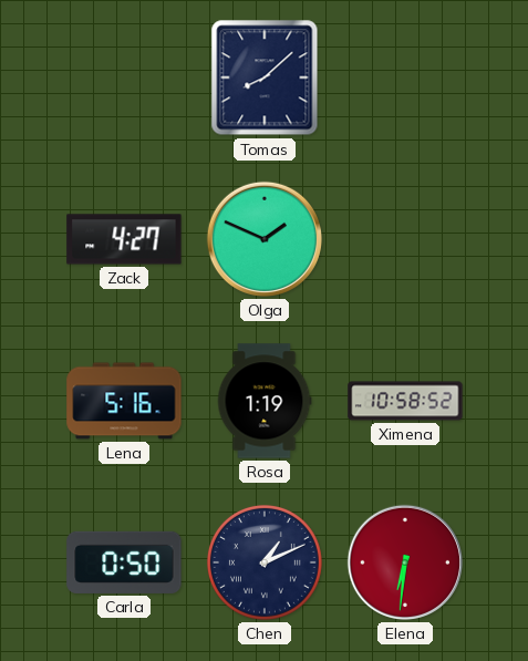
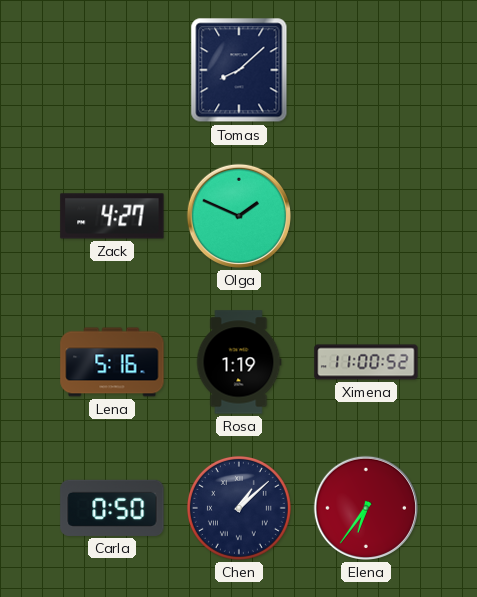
Ximena: 10:58 -> 11:00 (366, 362)
Chen: 1:11 -> 1:08 (239, 508)
Elena: 6:31 -> 6:36 (366, 508)
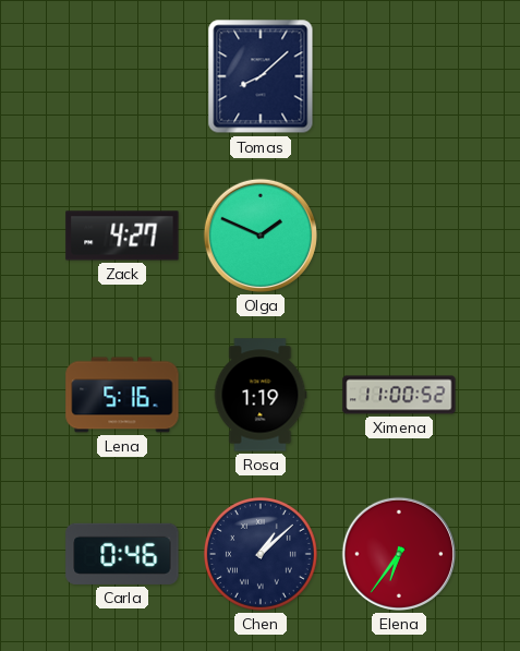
Carla: 0:50 -> 0:46 (122, 554)
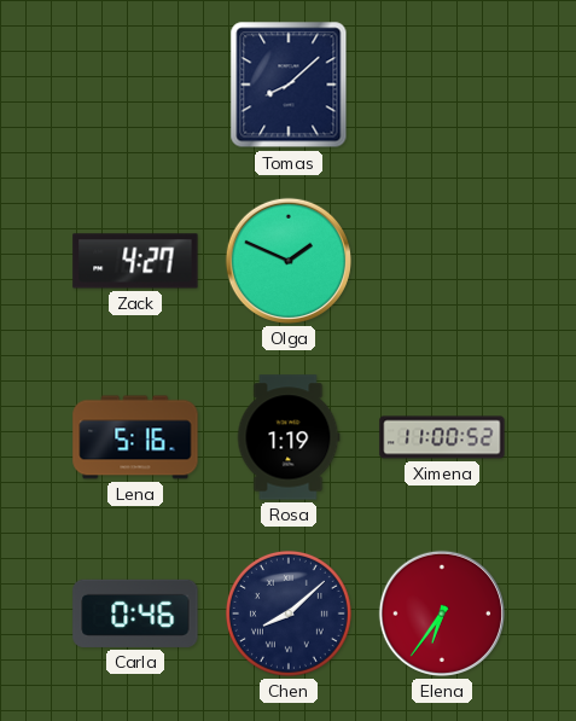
Chen: 1:08 -> 8:08 (289, 614)
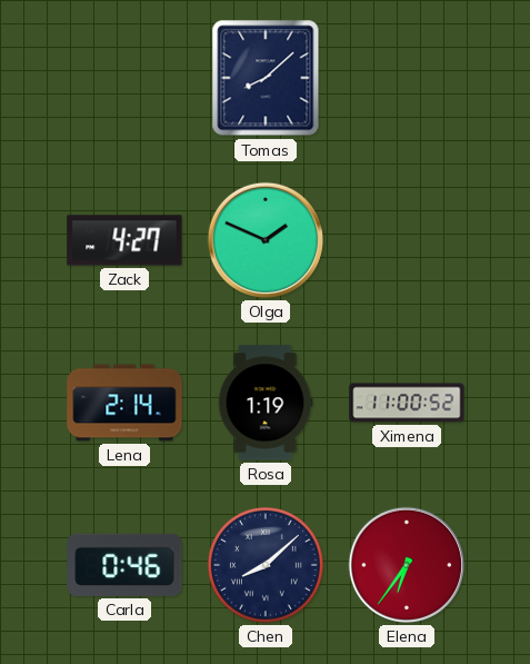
Lena: 5:16 -> 2:14 (124, 403)
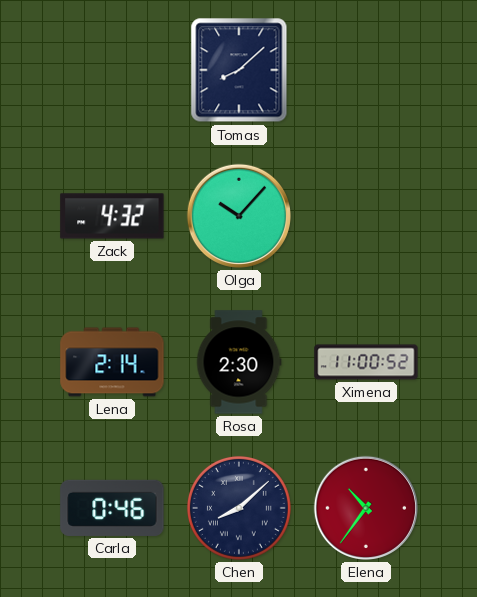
Zack: 4:27 -> 4:32 (112, 216)
Olga: 1:49 -> 10:07 (239, 216)
Rosa: 1:19 -> 2:30 (239, 362)
Elena: 6:36 -> 10:36 (366, 508)
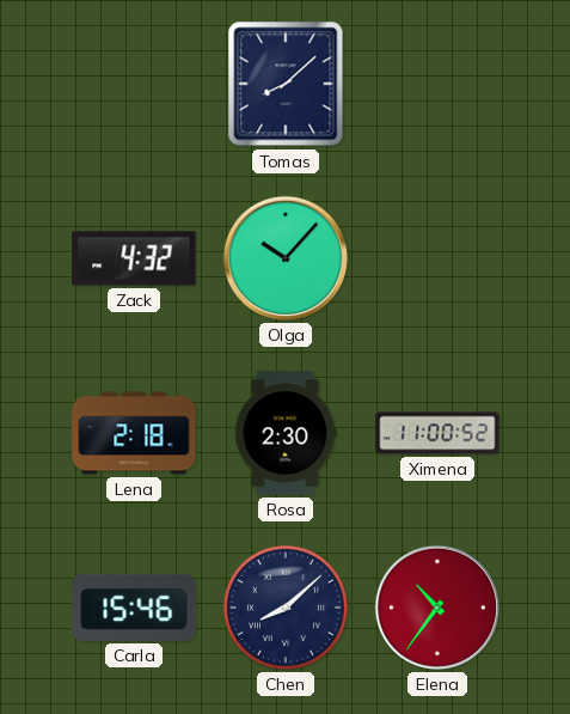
Lena: 2:14 -> 2:18 (134, 433)
Carla: 0:46 -> 15:46 (134, 608)
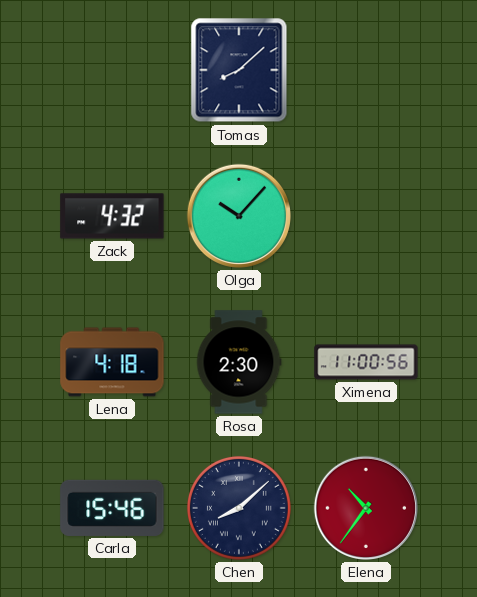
Lena: 2:18 -> 4:18 (112, 362)
Ximena: 11:00:52 -> 11:00:56 (366, 362)
